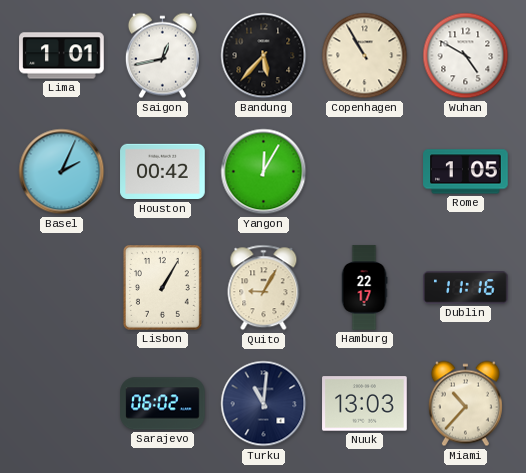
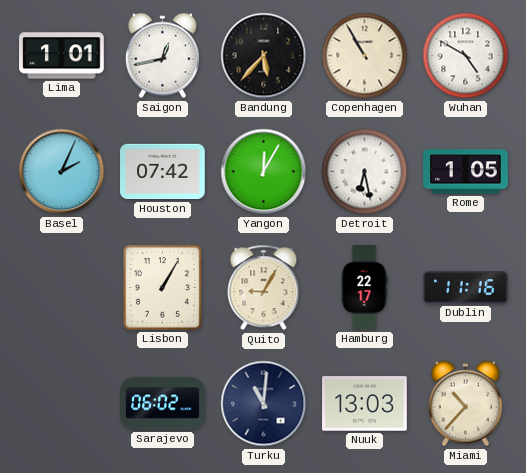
Houston: 00:42 -> 07:42 (163, 172)
Detroit: none -> 6:28 (365, 172)
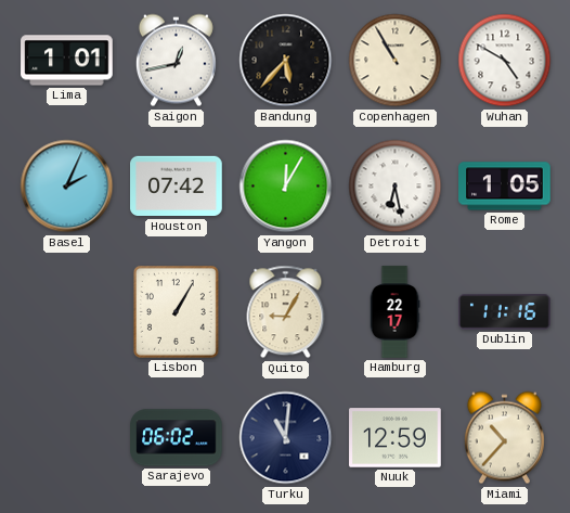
Nuuk: 13:03 -> 12:59 (396, 438)
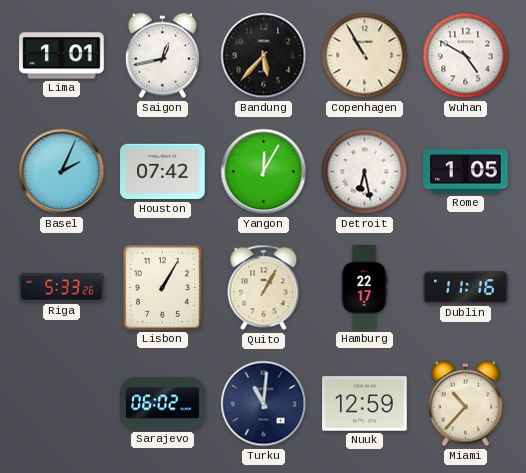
Riga: none -> 5:33 (62, 287)
Quito: 9:05 -> 1:05 (264, 288)
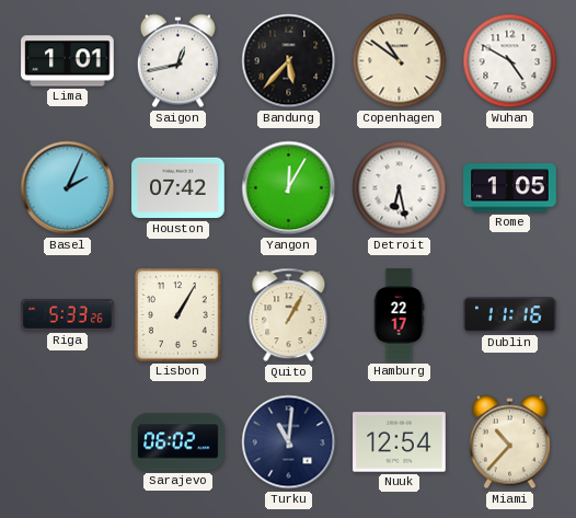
Copenhagen: 10:55 -> 10:51 (400, 61)
Nuuk: 12:59 -> 12:54 (400, 442)
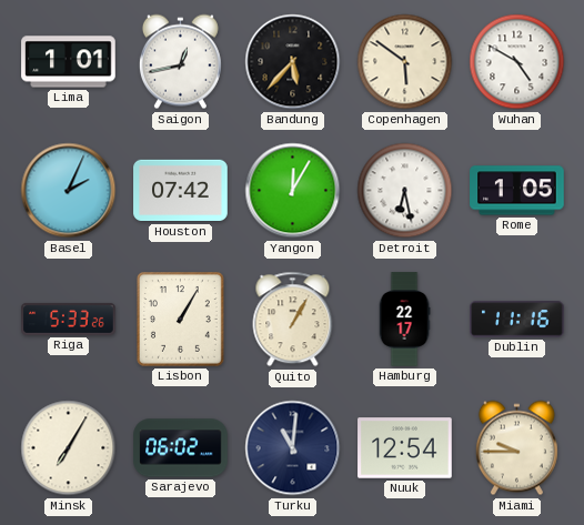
Copenhagen: 10:51 -> 5:51 (405, 62)
Minsk: none -> 7:05 (69, 448)
Miami: 10:37 -> 9:45 (516, 448)
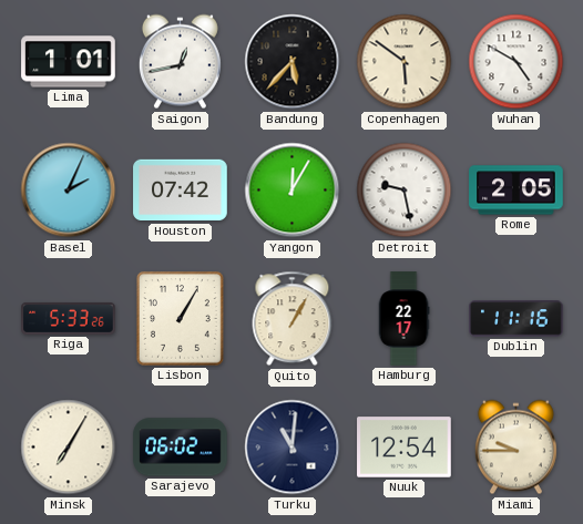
Detroit: 6:28 -> 9:28 (405, 191)
Rome: 1:05 -> 2:05 (516, 191)
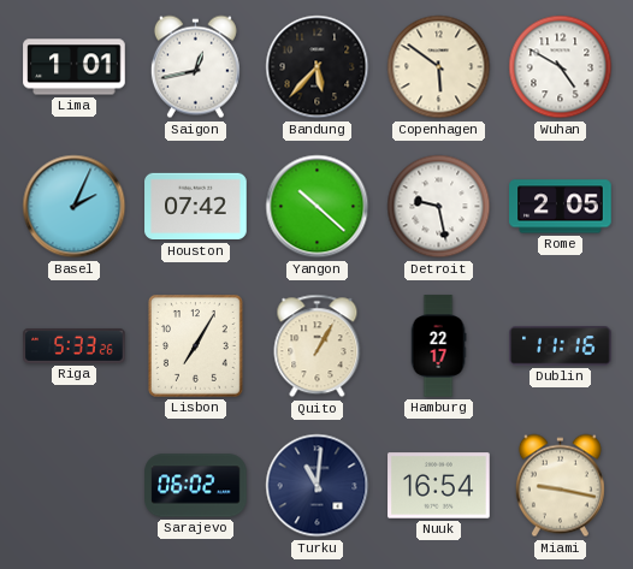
Yangon: 12:05 -> 10:22 (318, 207)
Lisbon: 1:05 -> 7:05 (195, 346)
Minsk: 7:05 -> none (69, 448)
Nuuk: 12:54 -> 16:54 (439, 486)
Miami: 9:45 -> 9:17 (560, 486)
